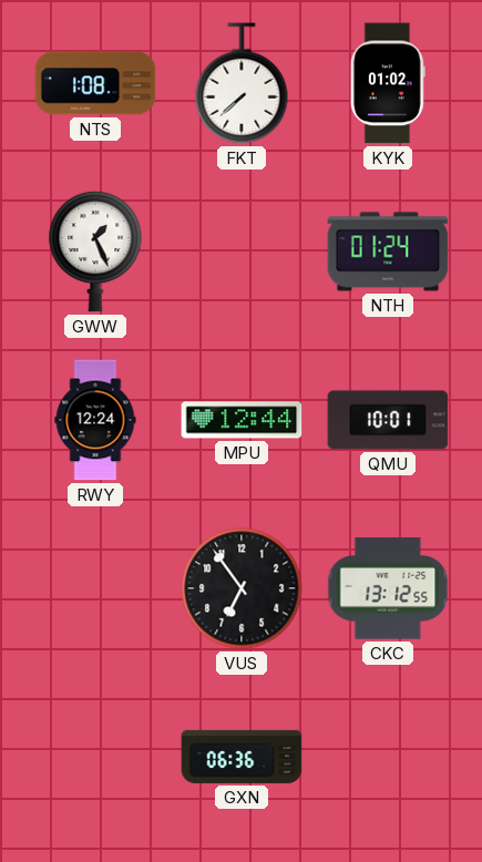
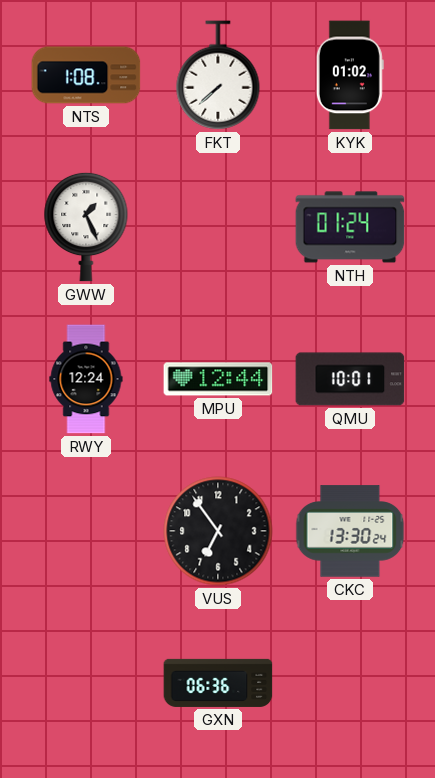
CKC: 13:12 -> 13:30 (350, 531)
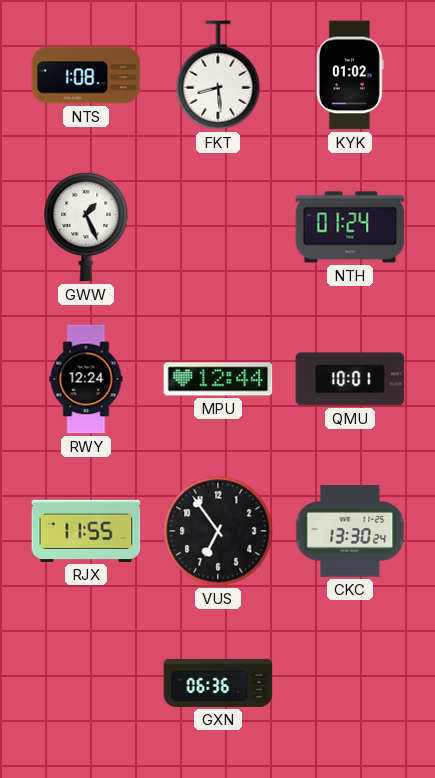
FKT: 7:38 -> 8:29 (218, 75)
RJX: none -> 11:55 (86, 531)
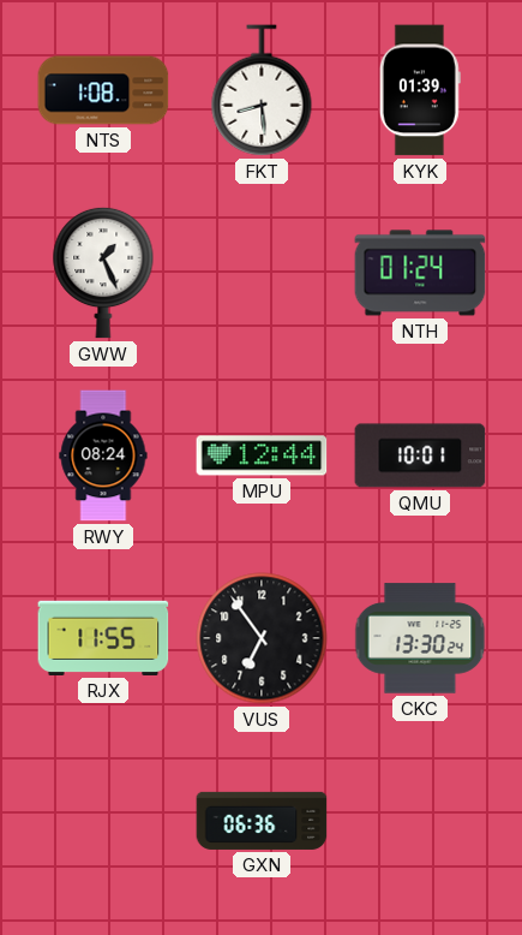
KYK: 01:02 -> 01:39 (420, 90)
RWY: 12:24 -> 08:24 (103, 455)
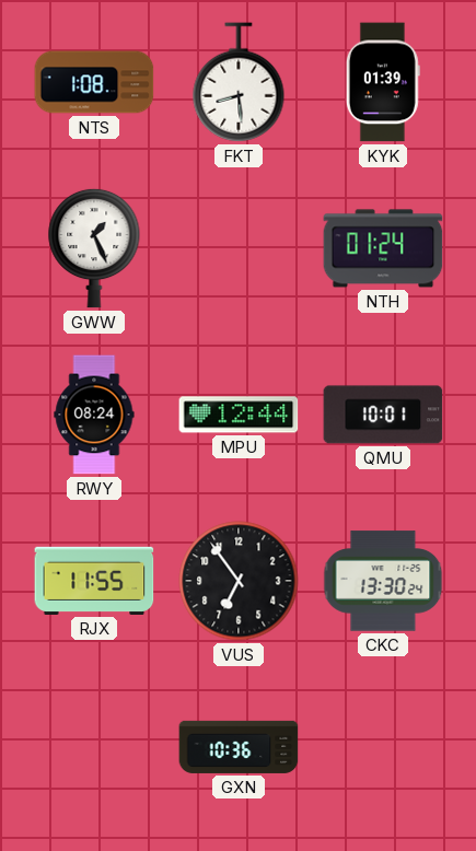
GXN: 06:36 -> 10:36 (239, 747)
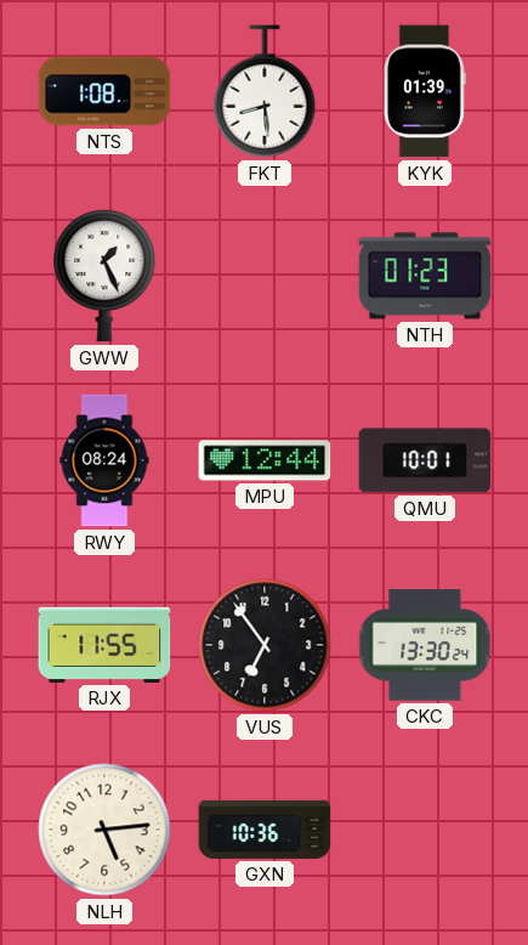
NTH: 01:24 -> 01:23 (425, 276)
NLH: none -> 5:14 (104, 830)
